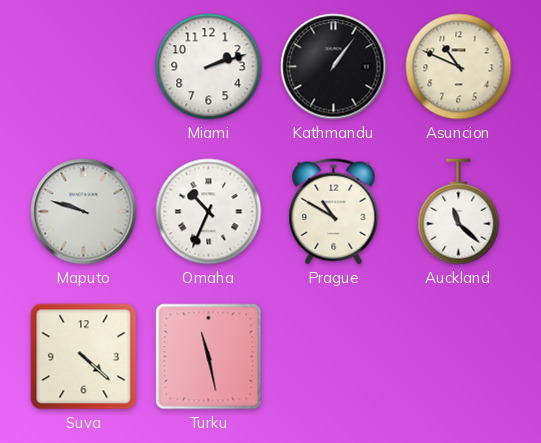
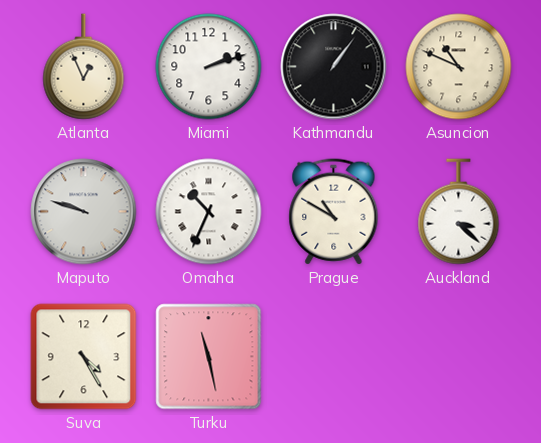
Atlanta: none -> 12:56 (84, 67)
Auckland: 11:22 -> 3:22 (459, 212)
Suva: 4:22 -> 4:25 (84, 357)
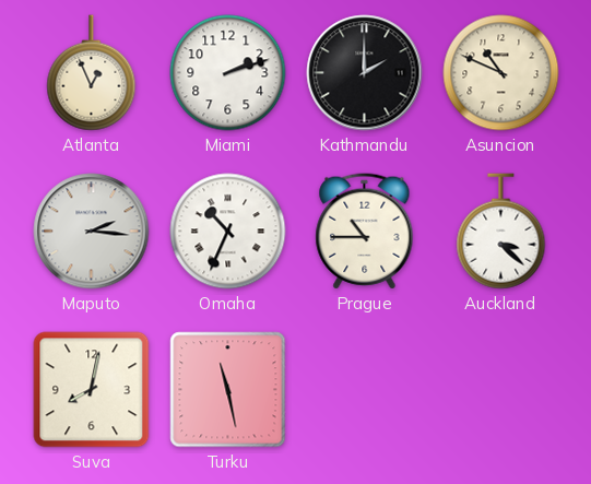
Kathmandu: 1:06 -> 2:00 (365, 73)
Maputo: 9:48 -> 2:16 (92, 232)
Prague: 10:50 -> 10:45 (365, 232)
Suva: 4:25 -> 8:02 (92, 390)
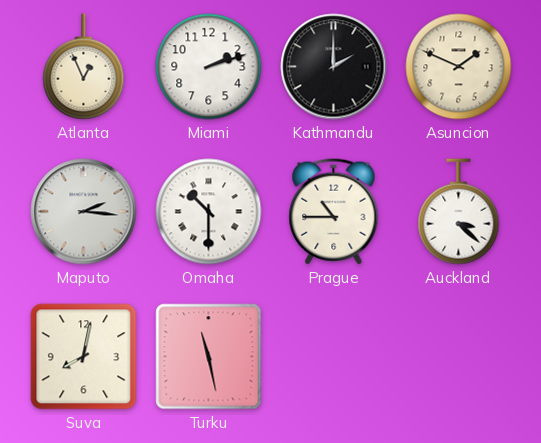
Asuncion: 10:49 -> 1:49 (459, 67)
Omaha: 10:34 -> 10:30 (209, 212)
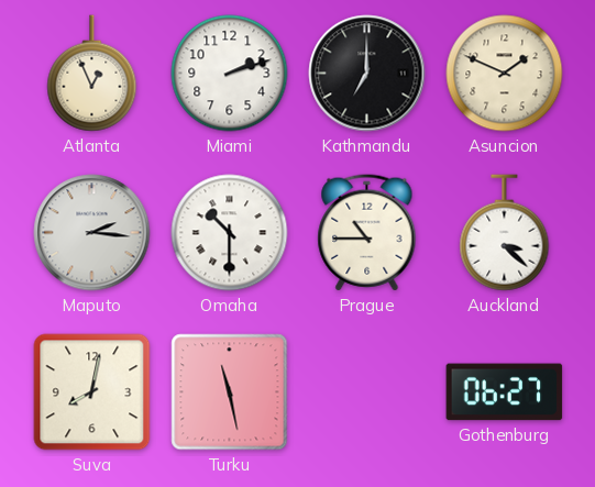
Kathmandu: 2:00 -> 7:00 (367, 74)
Gothenburg: none -> 06:27 (505, 392)
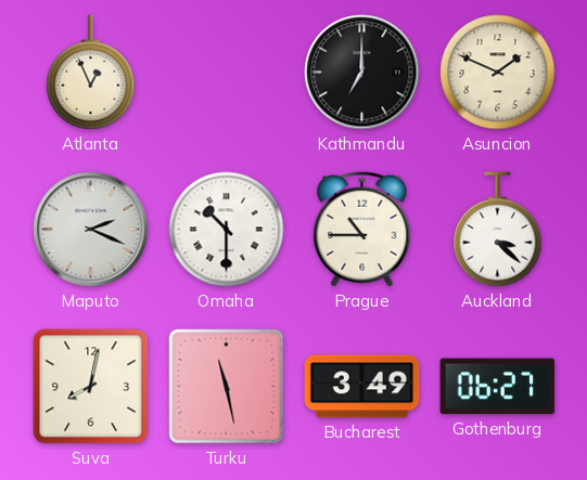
Miami: 2:12 -> none (230, 74)
Maputo: 2:16 -> 2:19 (91, 230)
Bucharest: none -> 3:49 (362, 387)
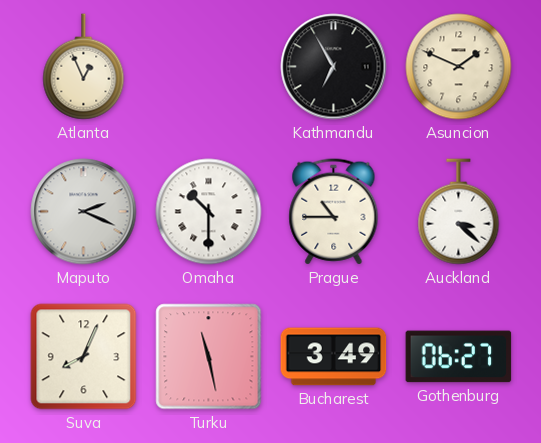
Kathmandu: 7:00 -> 6:55 (334, 67)
Suva: 8:02 -> 8:04 (84, 357)
